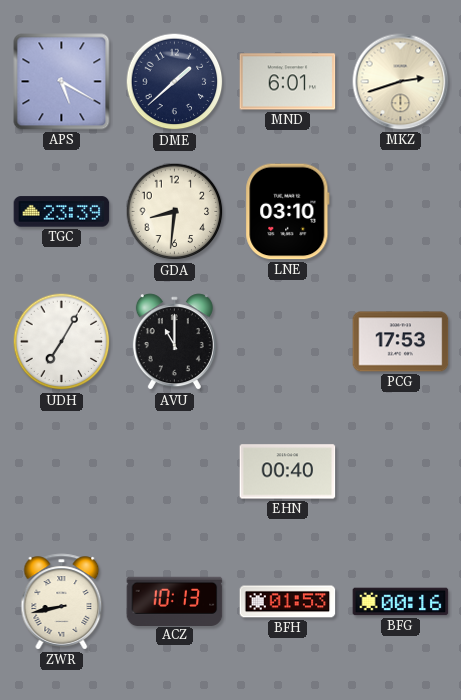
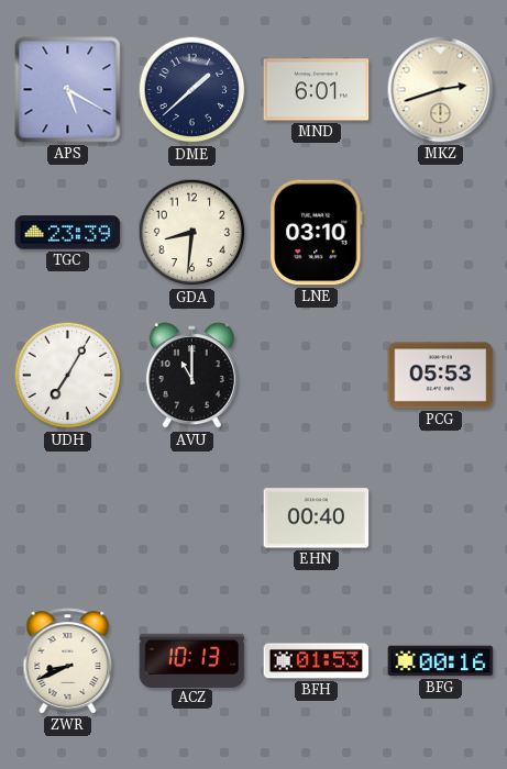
PCG: 17:53 -> 05:53 (441, 376)
ZWR: 8:43 -> 8:41 (68, 661)
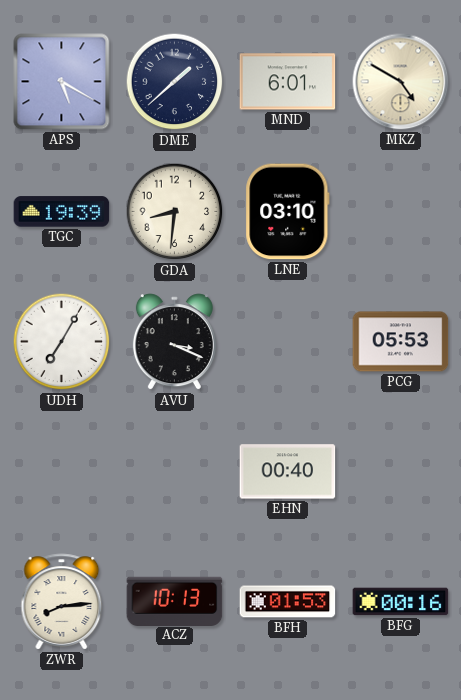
MKZ: 2:42 -> 4:50 (401, 82)
TGC: 23:39 -> 19:39 (62, 212)
AVU: 11:00 -> 3:19 (174, 342)
ZWR: 8:41 -> 8:14 (62, 602)
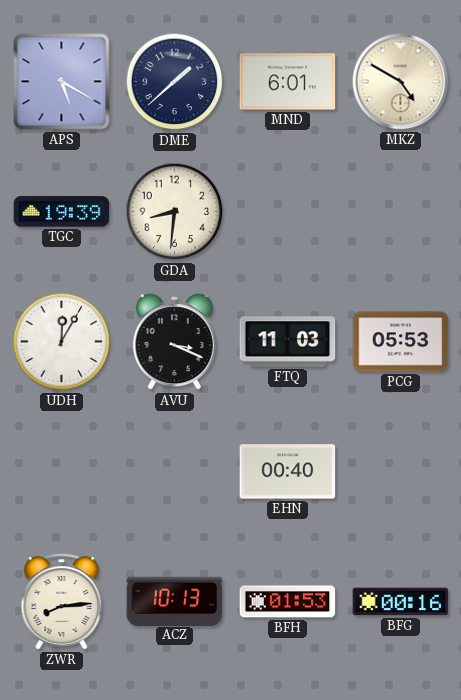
LNE: 03:10 -> none (288, 212)
UDH: 7:05 -> 12:05 (62, 342)
FTQ: none -> 11:03 (288, 342)
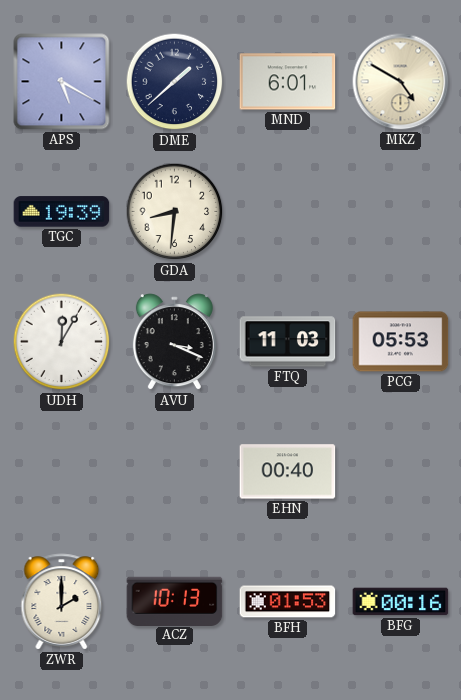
ZWR: 8:14 -> 2:00 (62, 602)
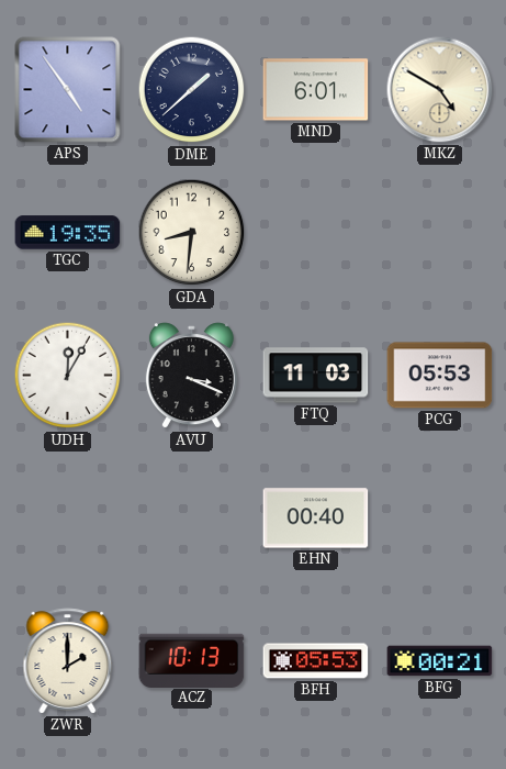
APS: 5:20 -> 4:54 (68, 90)
TGC: 19:39 -> 19:35 (68, 233)
BFH: 01:53 -> 05:53 (316, 661)
BFG: 00:16 -> 00:21 (440, 661)
